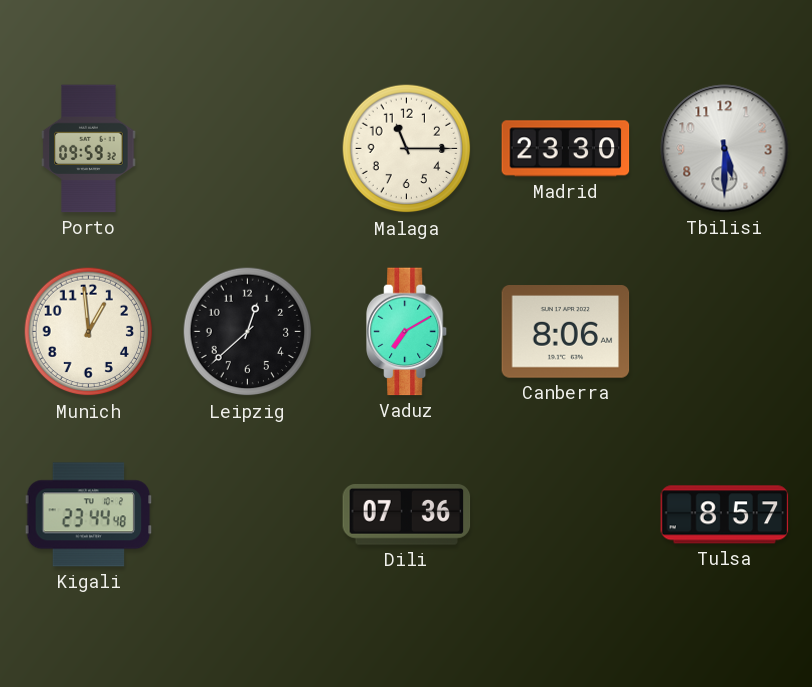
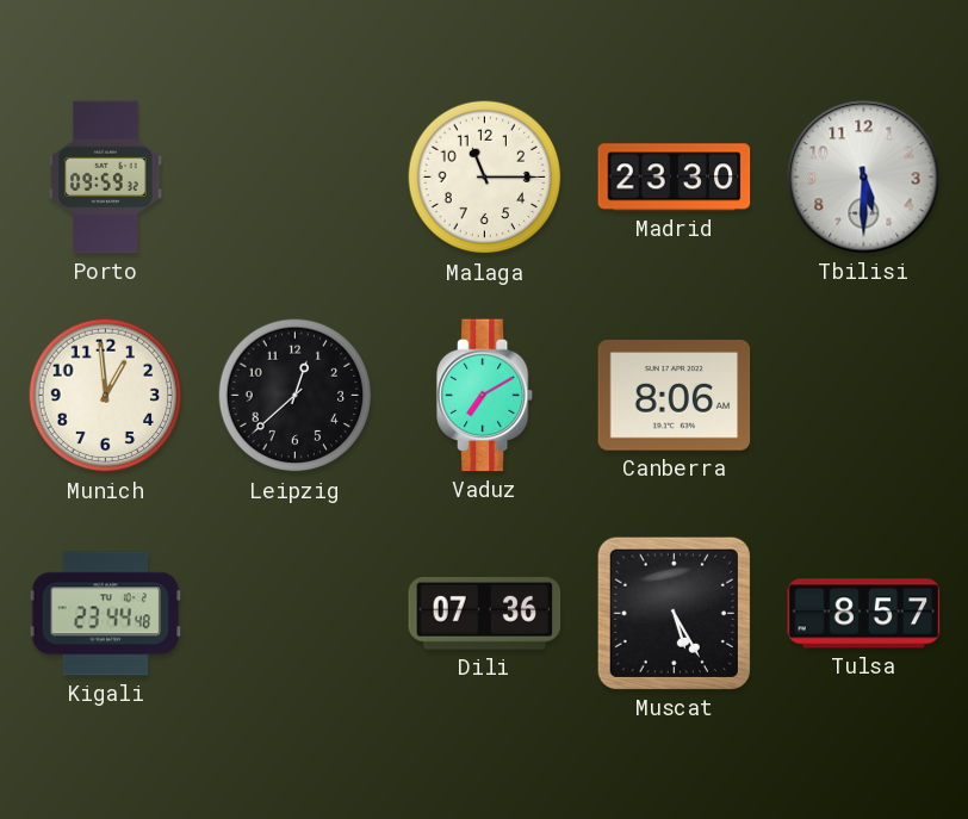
Muscat: none -> 5:25 (674, 613)
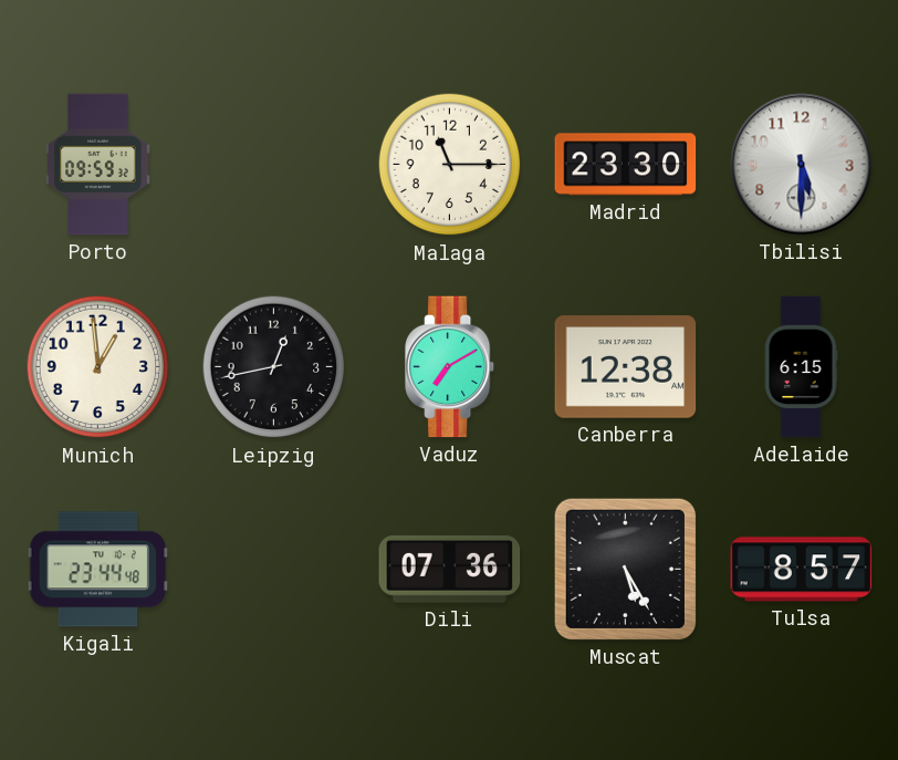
Leipzig: 12:38 -> 12:43 (274, 367)
Canberra: 8:06 -> 12:38 (626, 367)
Adelaide: none -> 6:15 (801, 367)
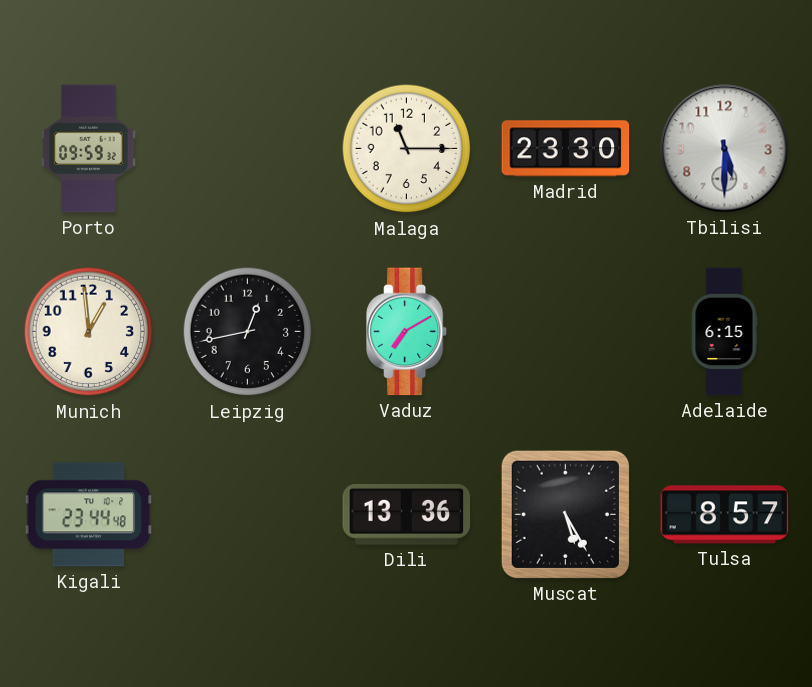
Canberra: 12:38 -> none (626, 367)
Dili: 07:36 -> 13:36 (407, 515)
